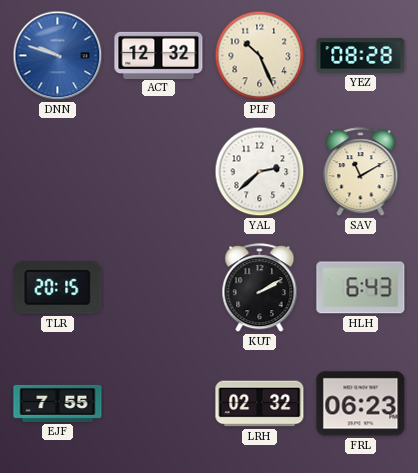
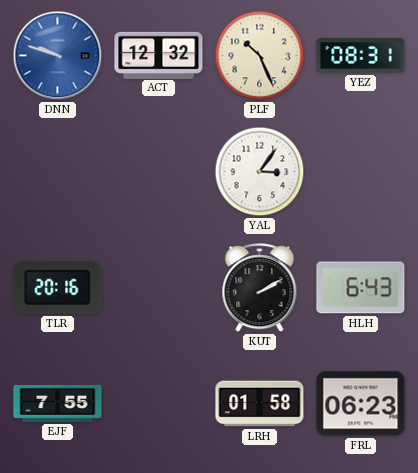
YEZ: 08:28 -> 08:31 (361, 56)
YAL: 2:38 -> 3:06 (260, 172)
SAV: 11:10 -> none (361, 172)
TLR: 20:15 -> 20:16 (58, 287)
LRH: 02:32 -> 01:58 (260, 404)
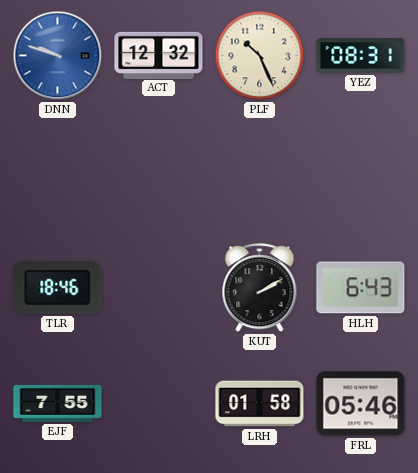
YAL: 3:06 -> none (260, 172)
TLR: 20:16 -> 18:46 (58, 287)
FRL: 06:23 -> 05:46 (361, 404)
